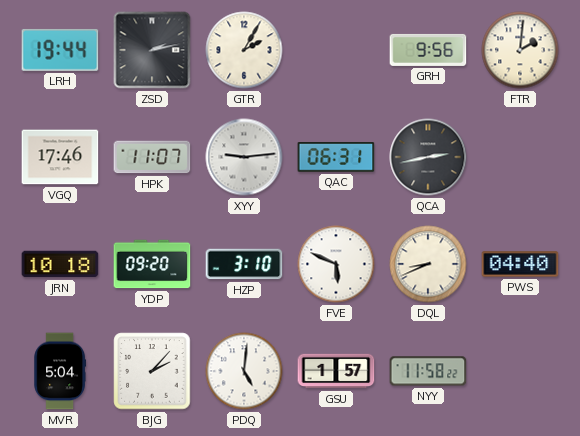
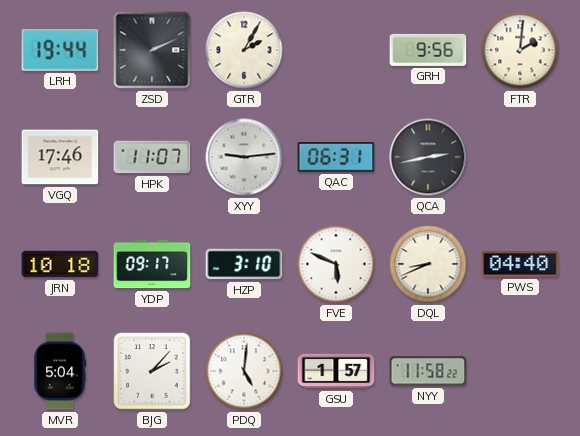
ZSD: 2:13 -> 2:11 (152, 50)
YDP: 09:20 -> 09:17 (152, 264)
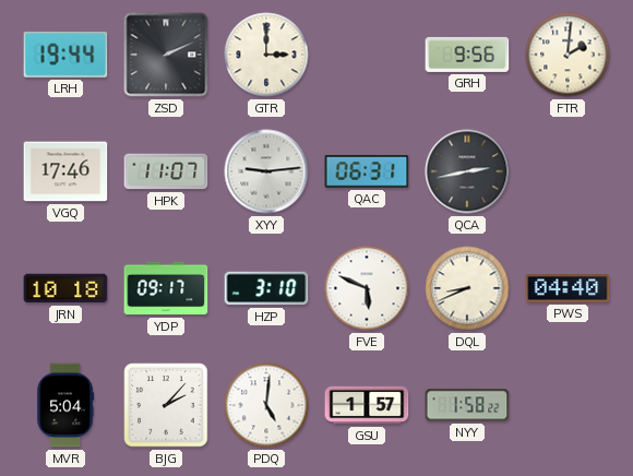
GTR: 2:05 -> 3:00 (266, 55)
NYY: 11:58 -> 1:58 (467, 405)
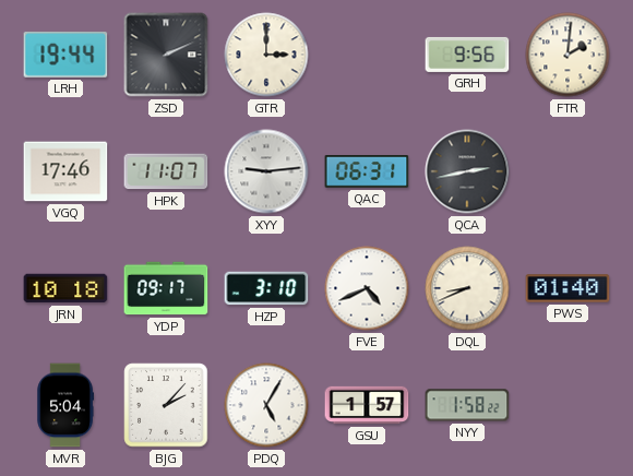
FVE: 5:49 -> 4:41 (367, 288)
PWS: 04:40 -> 01:40 (568, 288)
PDQ: 5:01 -> 5:05 (266, 405)
